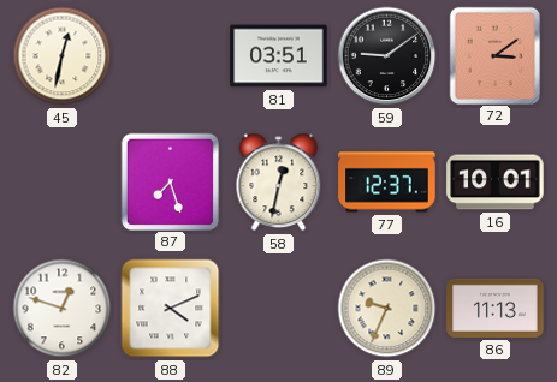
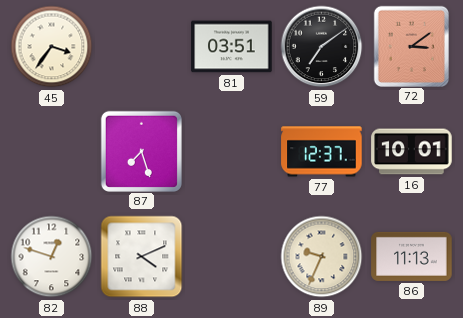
45: 12:32 -> 3:36 (52, 47)
59: 9:09 -> 7:09 (322, 47)
58: 12:32 -> none (279, 183)
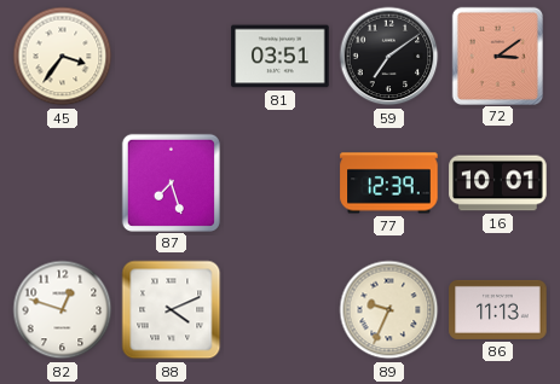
77: 12:37 -> 12:39 (389, 184)
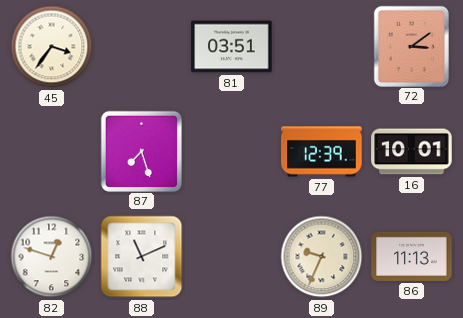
59: 7:09 -> none (389, 57)
88: 4:11 -> 11:11 (142, 257)
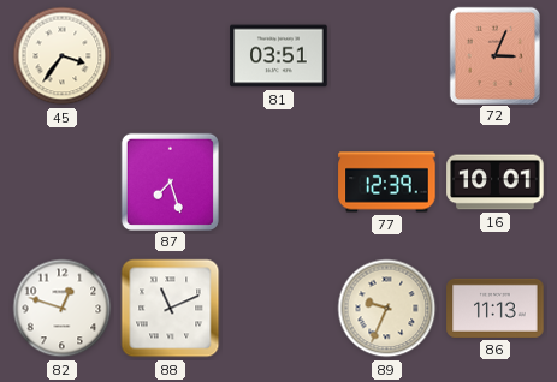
72: 3:09 -> 3:04 (494, 55)
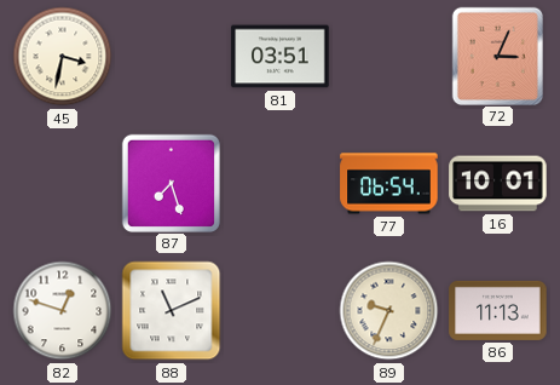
45: 3:36 -> 3:32 (63, 57)
77: 12:39 -> 06:54 (389, 184)
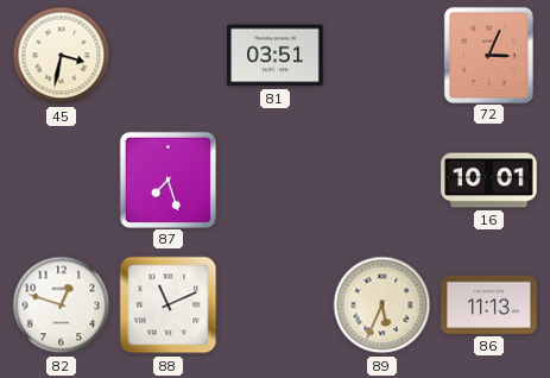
77: 06:54 -> none (389, 184)
89: 9:34 -> 5:34 (383, 305)
